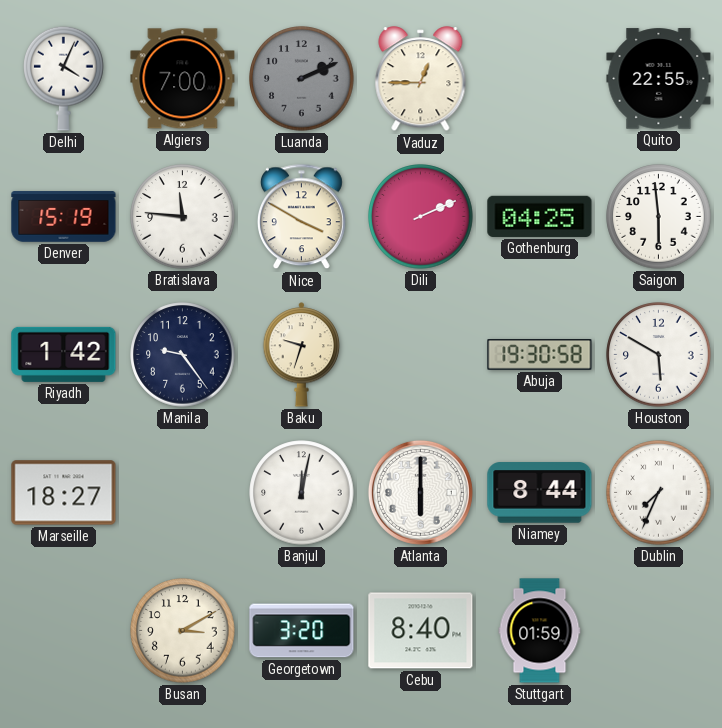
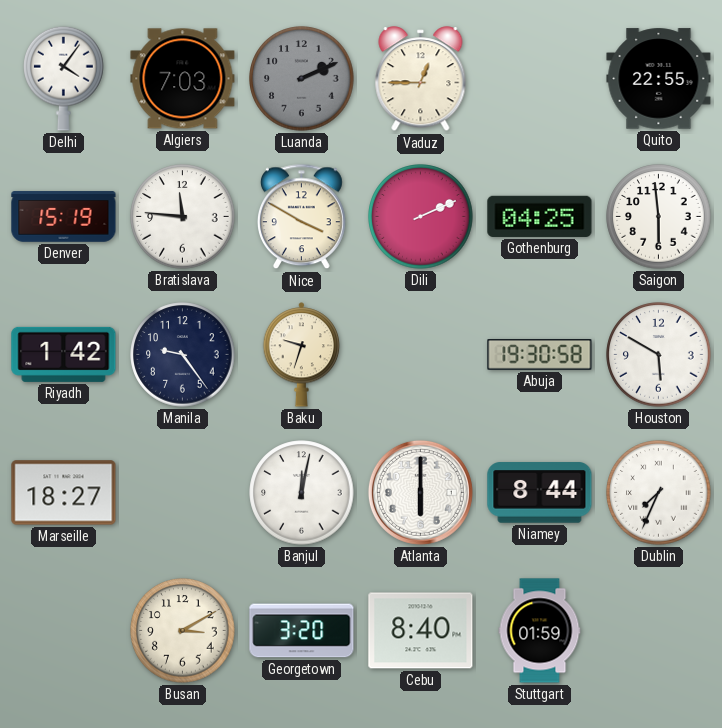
Delhi: 4:04 -> 4:06 (64, 78)
Algiers: 7:00 -> 7:03 (183, 79)
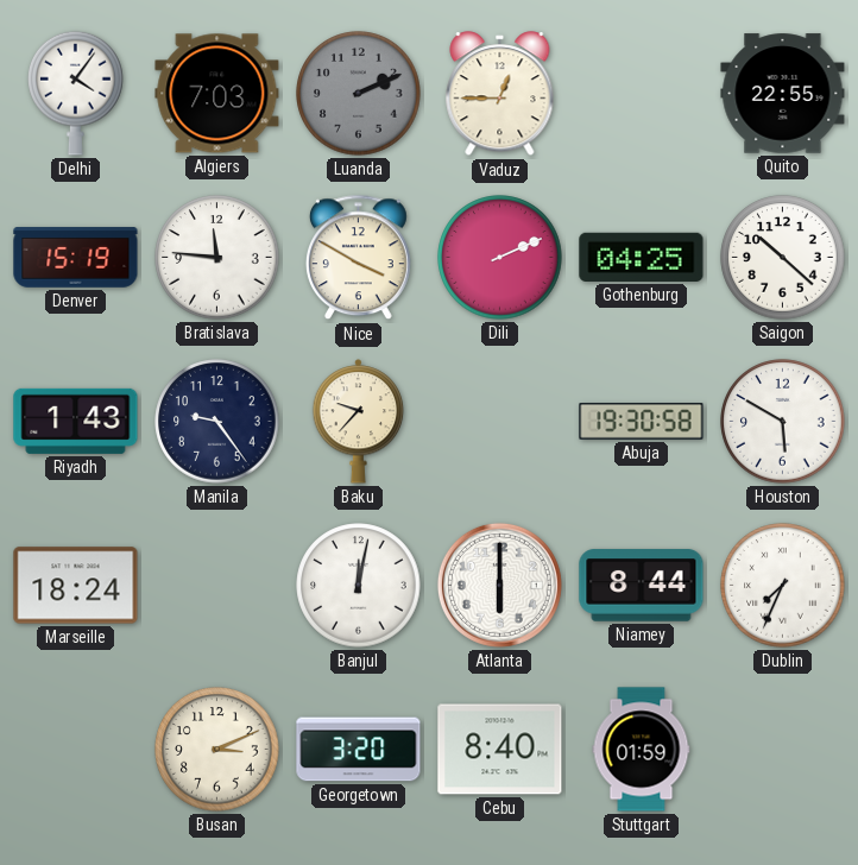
Saigon: 5:59 -> 10:22 (783, 258)
Riyadh: 1:42 -> 1:43 (76, 421)
Baku: 9:33 -> 9:37 (359, 422)
Marseille: 18:27 -> 18:24 (76, 586)
Busan: 3:10 -> 3:11 (217, 750)
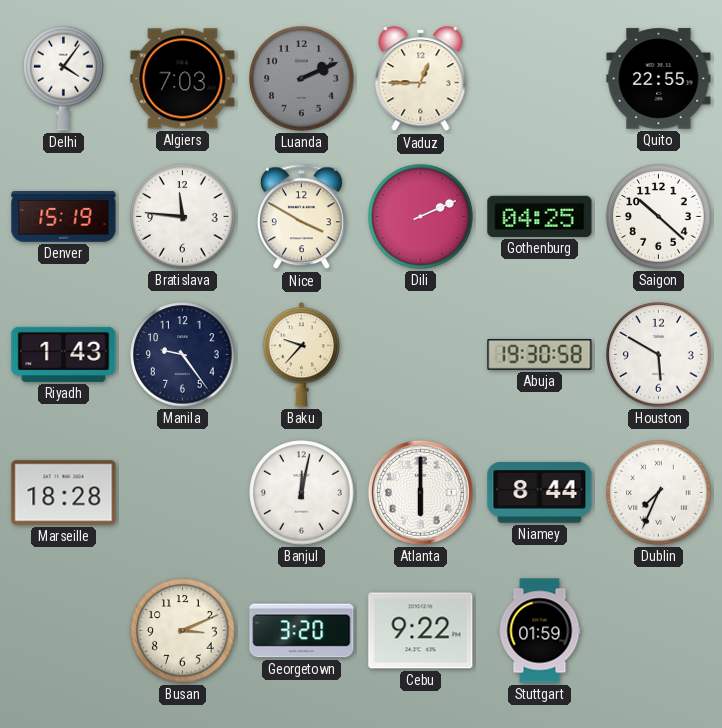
Marseille: 18:24 -> 18:28 (64, 493)
Cebu: 8:40 -> 9:22 (421, 631)
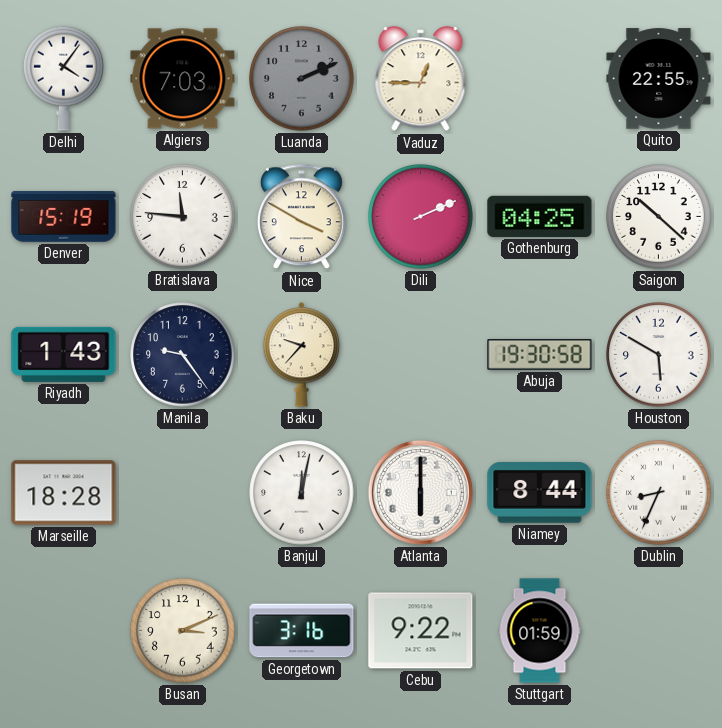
Dublin: 7:34 -> 8:34 (659, 493)
Georgetown: 3:20 -> 3:16 (302, 631)
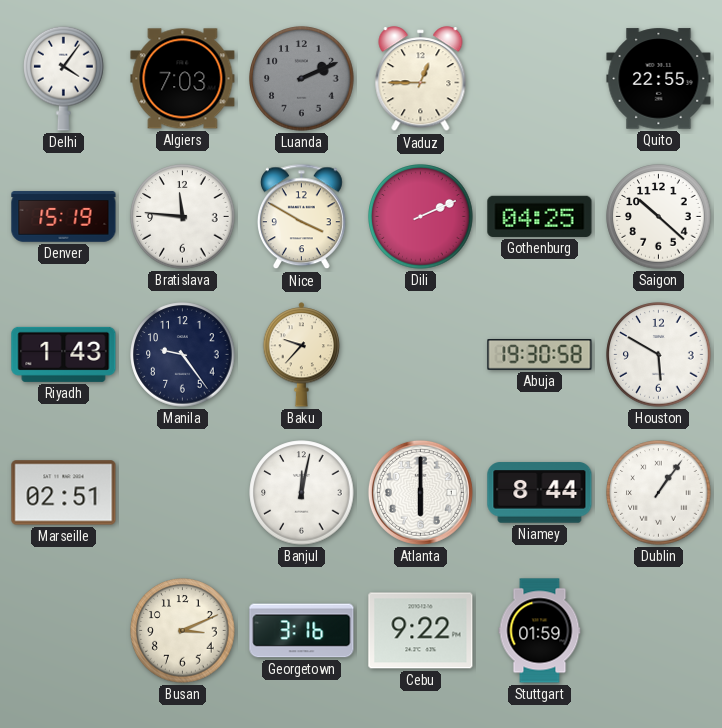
Marseille: 18:28 -> 02:51 (64, 493)
Dublin: 8:34 -> 1:06 (659, 493)
